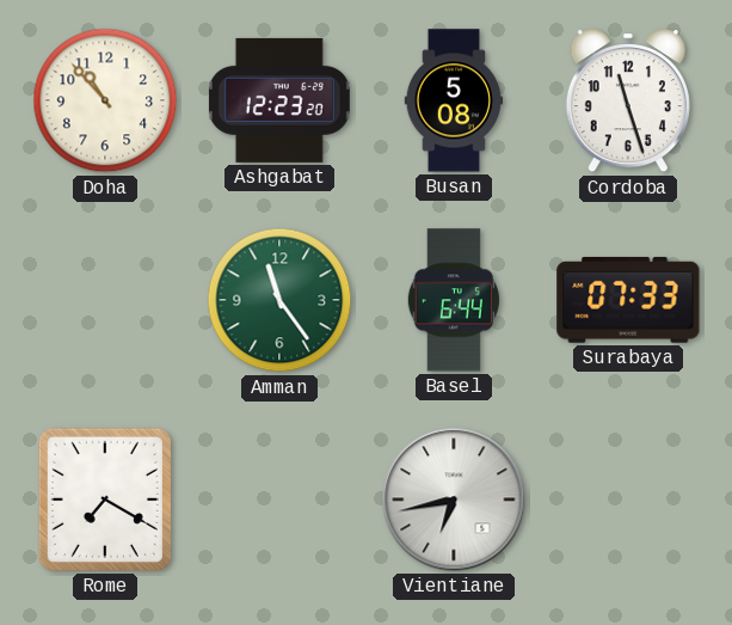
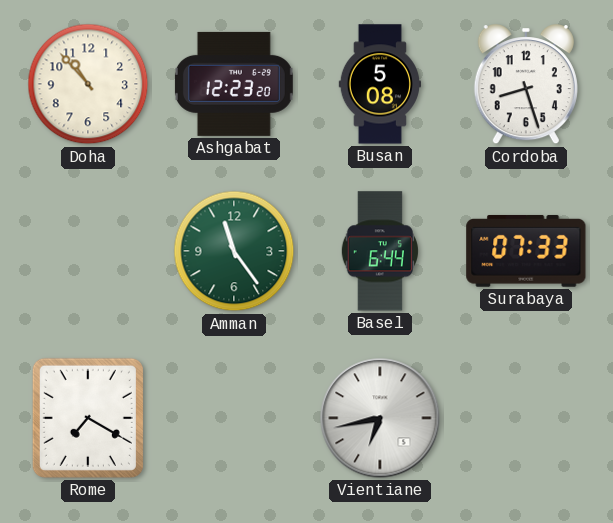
Cordoba: 11:27 -> 8:27 (526, 85)
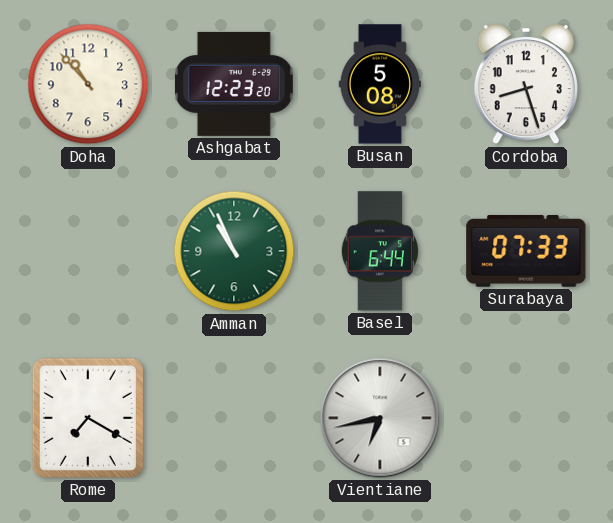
Amman: 11:24 -> 10:56 (234, 251)
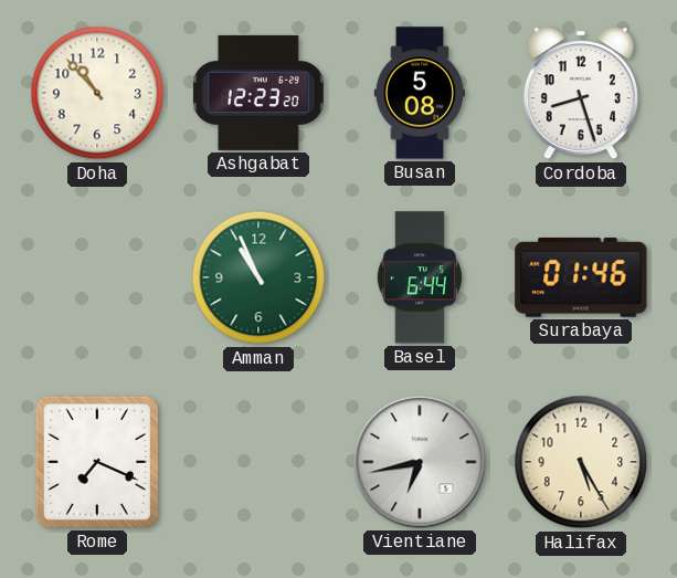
Surabaya: 07:33 -> 01:46 (581, 277)
Rome: 7:20 -> 7:19 (97, 462)
Halifax: none -> 5:25 (581, 462)
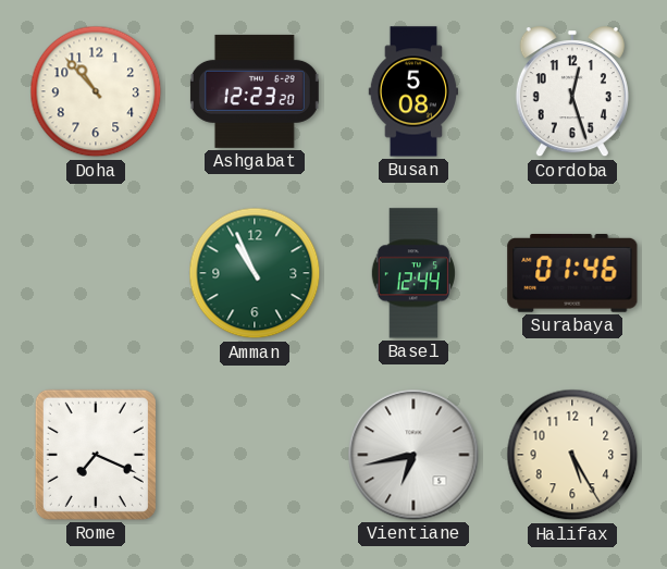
Cordoba: 8:27 -> 12:27 (572, 92)
Basel: 6:44 -> 12:44 (413, 273)
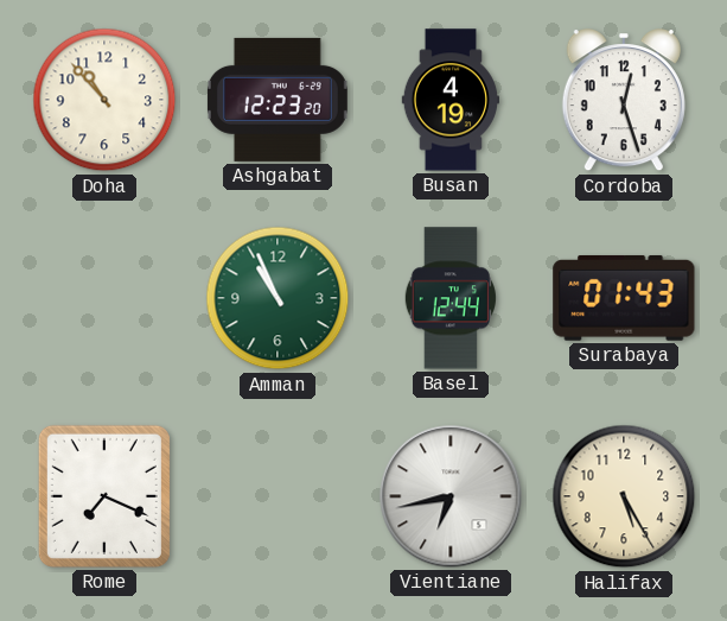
Busan: 5:08 -> 4:19 (449, 100)
Surabaya: 01:46 -> 01:43 (624, 298)
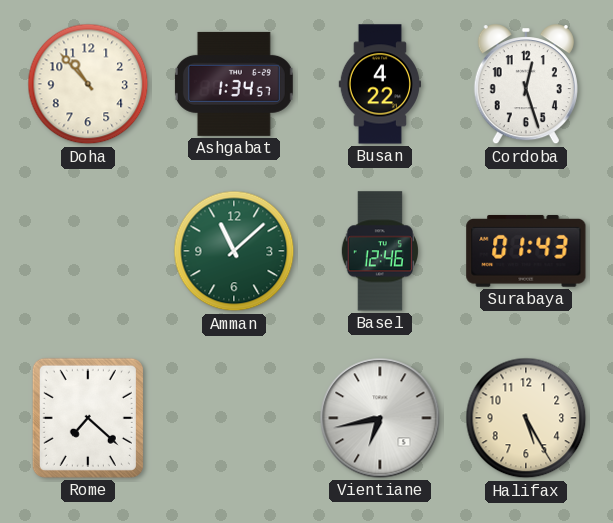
Ashgabat: 12:23 -> 1:34 (234, 84)
Busan: 4:19 -> 4:22 (379, 84)
Amman: 10:56 -> 11:08 (234, 251)
Basel: 12:44 -> 12:46 (380, 251)
Rome: 7:19 -> 7:22 (88, 418)
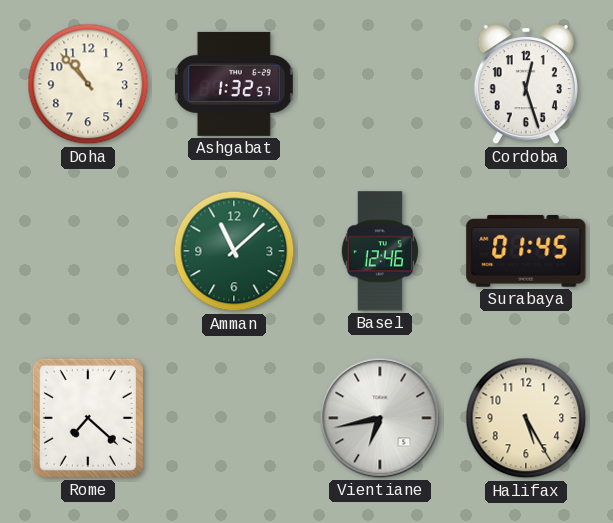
Ashgabat: 1:34 -> 1:32 (234, 84)
Busan: 4:22 -> none (379, 84)
Surabaya: 01:43 -> 01:45 (526, 251)
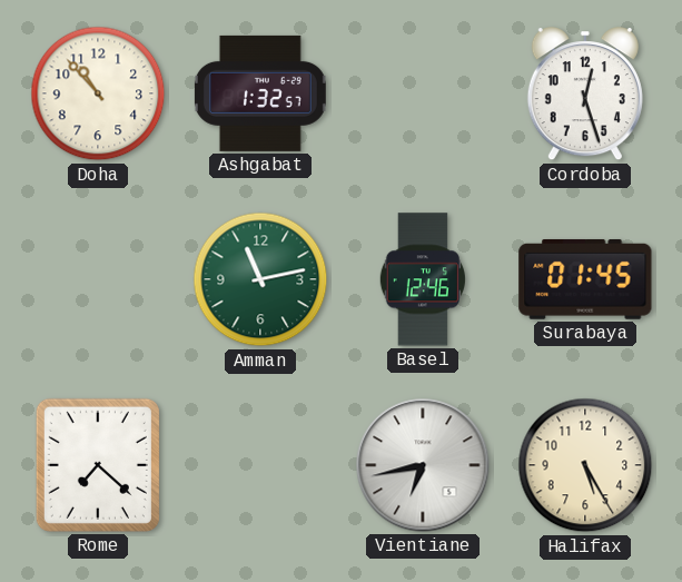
Amman: 11:08 -> 11:13 (260, 279)
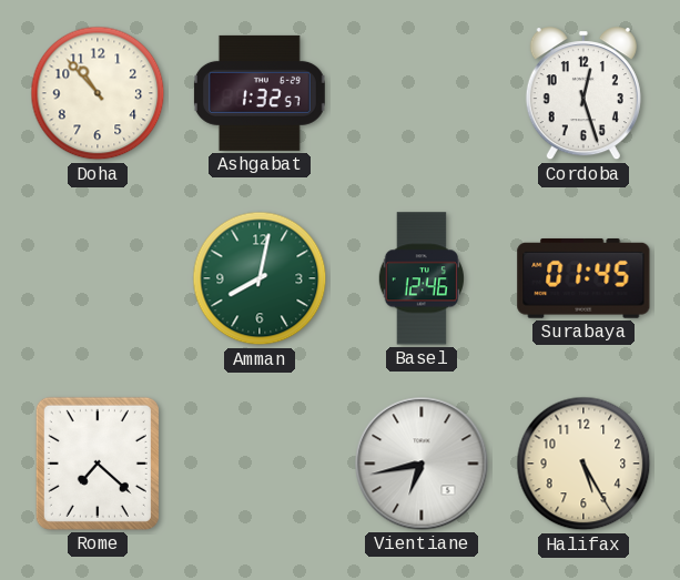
Amman: 11:13 -> 8:02 (260, 278)
